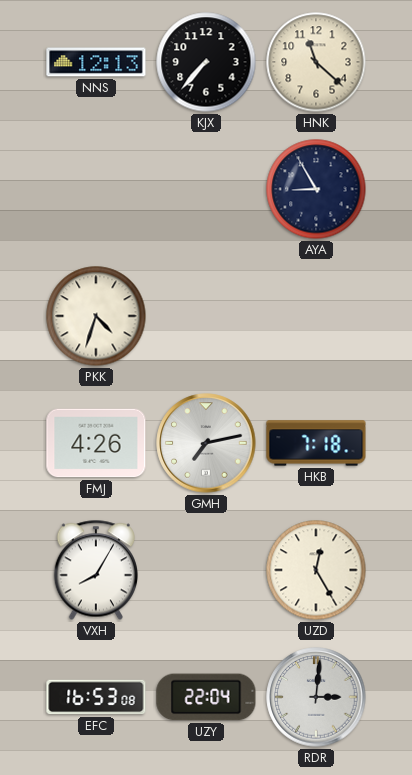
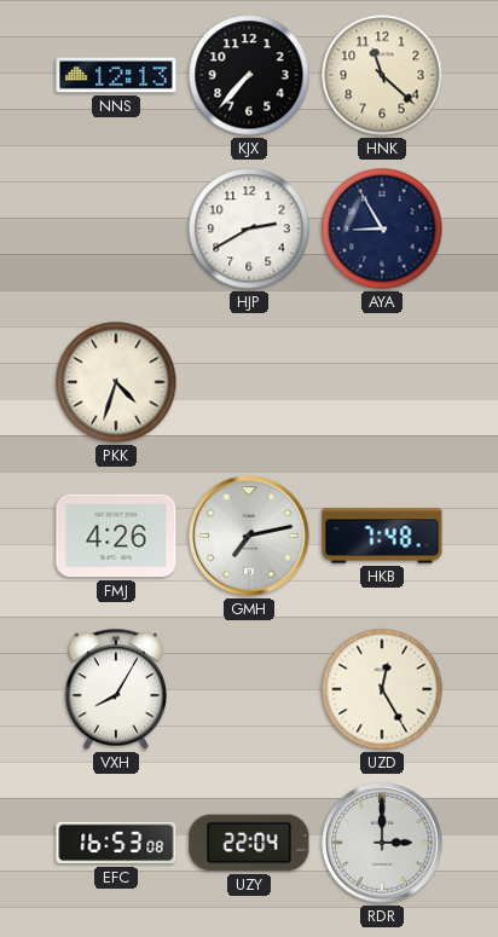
HJP: none -> 2:40 (249, 229)
HKB: 7:18 -> 7:48 (382, 536)
RDR: 3:01 -> 3:00 (382, 843)
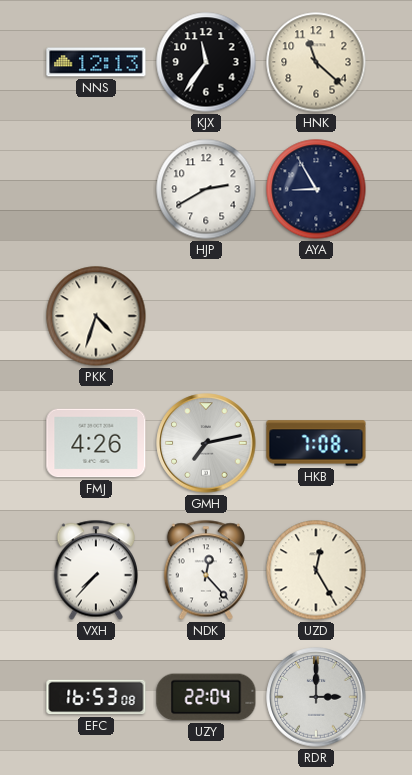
KJX: 7:37 -> 11:36 (206, 62)
HKB: 7:48 -> 7:08 (316, 443)
VXH: 8:05 -> 7:37 (96, 570)
NDK: none -> 12:23 (206, 570)
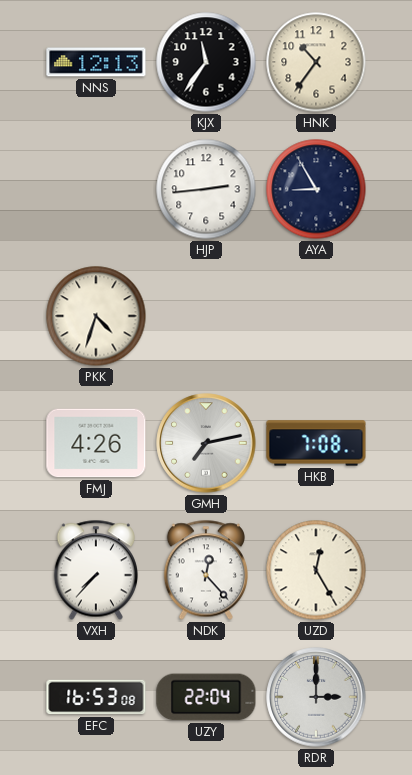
HNK: 11:22 -> 10:36 (316, 62)
HJP: 2:40 -> 2:44 (206, 189)
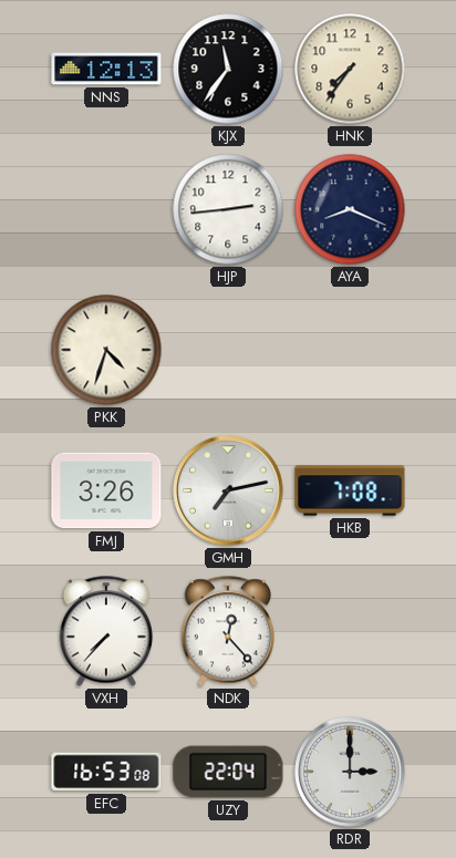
HNK: 10:36 -> 7:36 (350, 69)
AYA: 8:55 -> 8:19 (350, 209)
FMJ: 4:26 -> 3:26 (106, 490)
UZD: 12:25 -> none (316, 570)
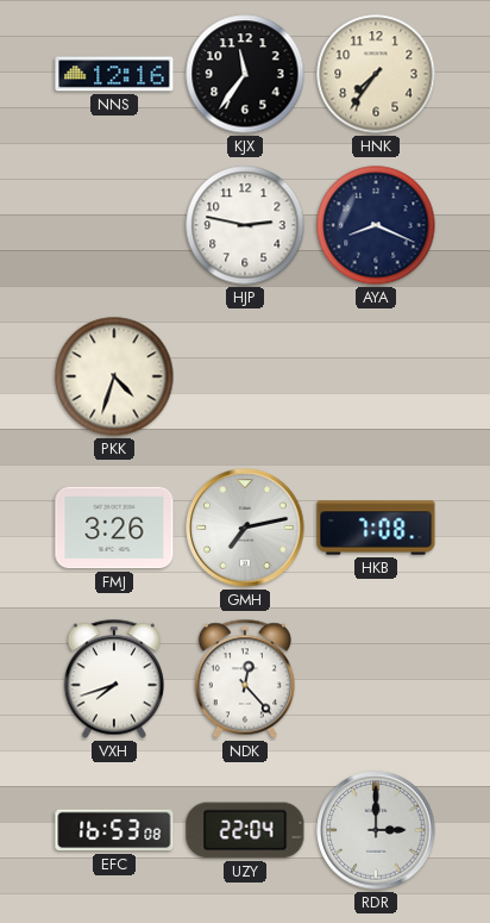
NNS: 12:13 -> 12:16 (114, 74)
HJP: 2:44 -> 2:47 (245, 225)
VXH: 7:37 -> 7:42 (114, 679)
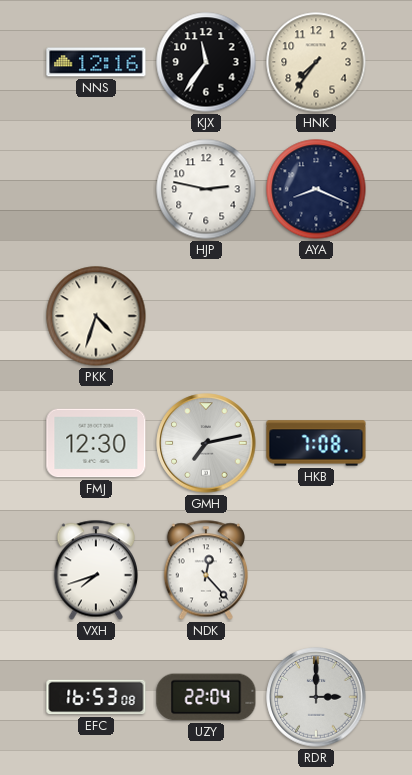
FMJ: 3:26 -> 12:30 (96, 443)
